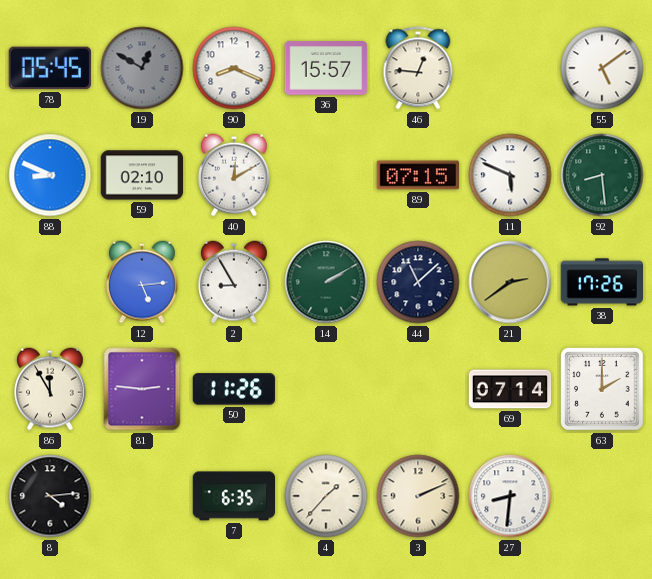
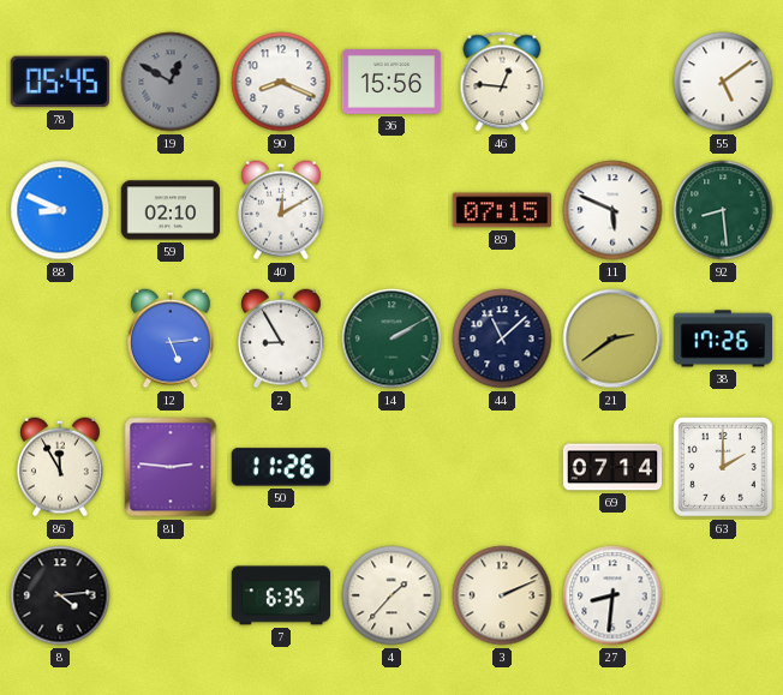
36: 15:57 -> 15:56 (391, 82)
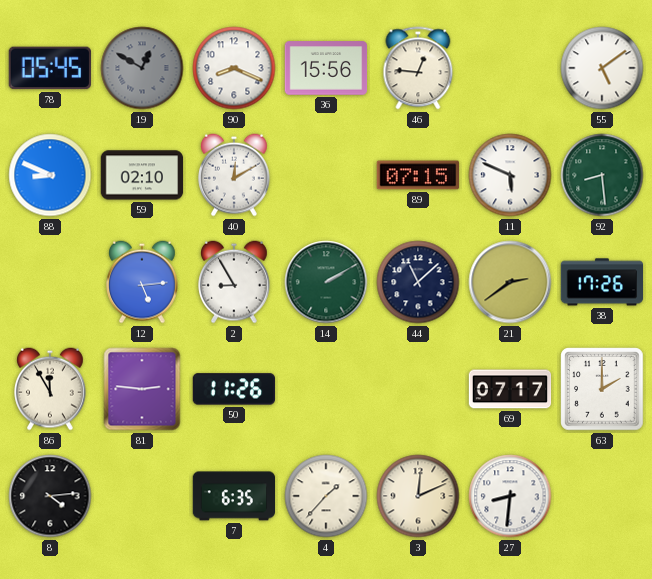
69: 07:14 -> 07:17 (510, 389)
3: 2:11 -> 12:11 (418, 496)
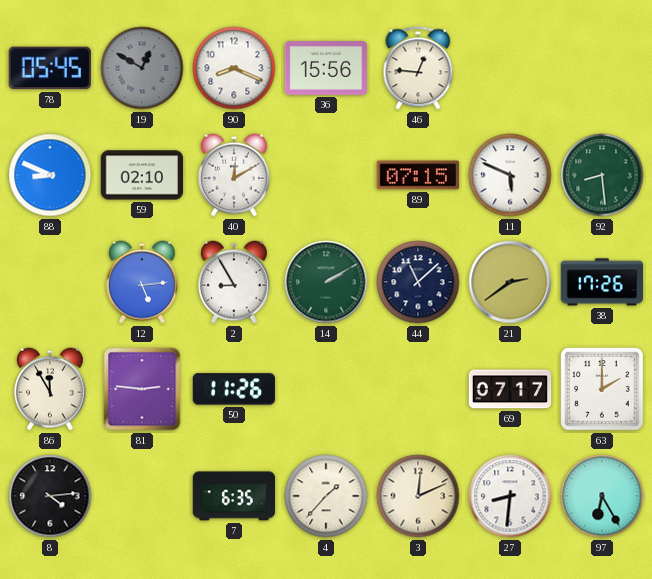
55: 5:09 -> none (602, 68)
97: none -> 6:25 (602, 496)
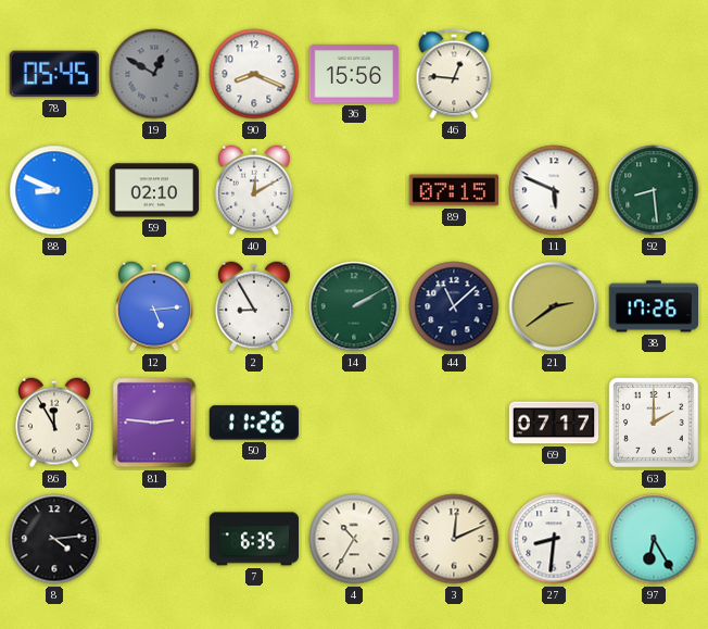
4: 1:37 -> 10:35 (354, 539)
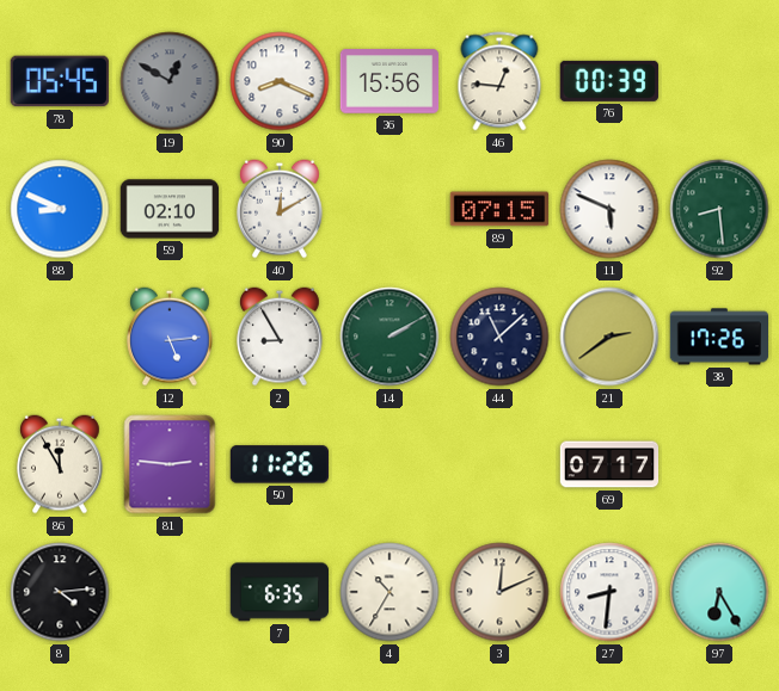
76: none -> 00:39 (609, 81)
63: 2:00 -> none (654, 423)
